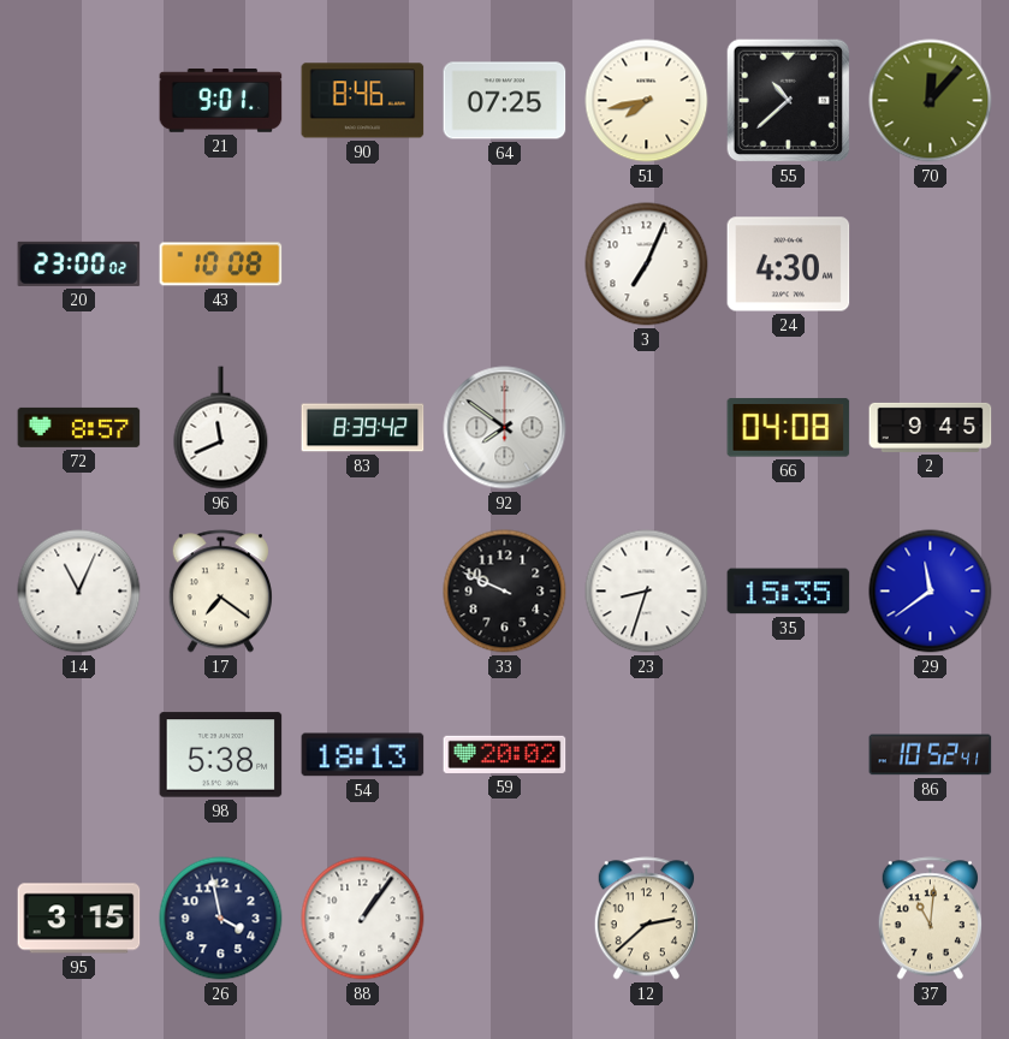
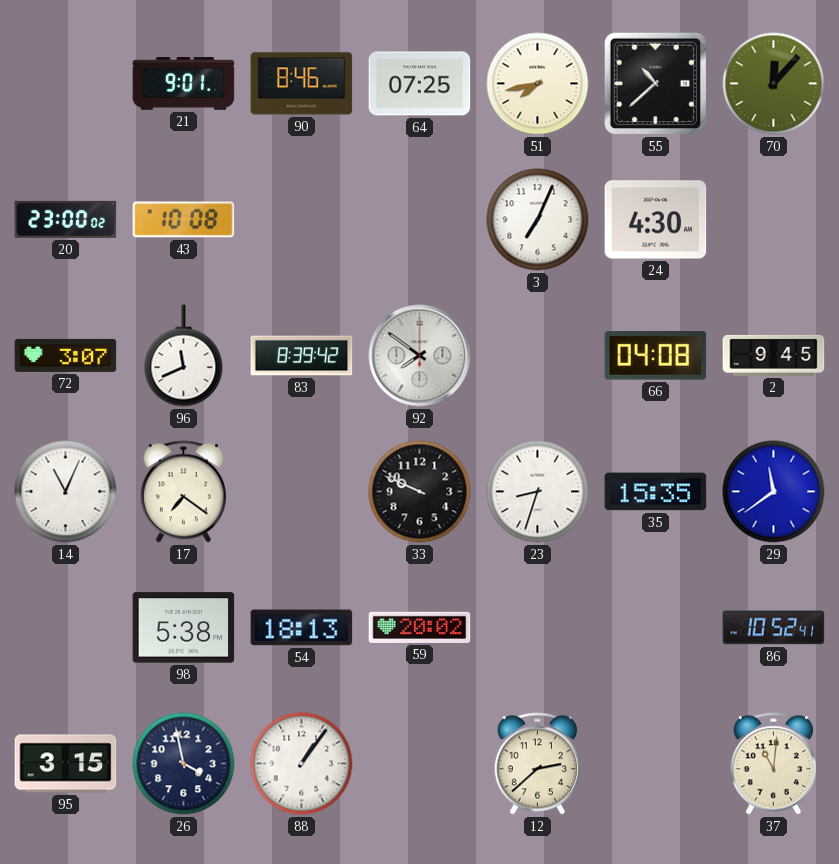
72: 8:57 -> 3:07 (66, 355)
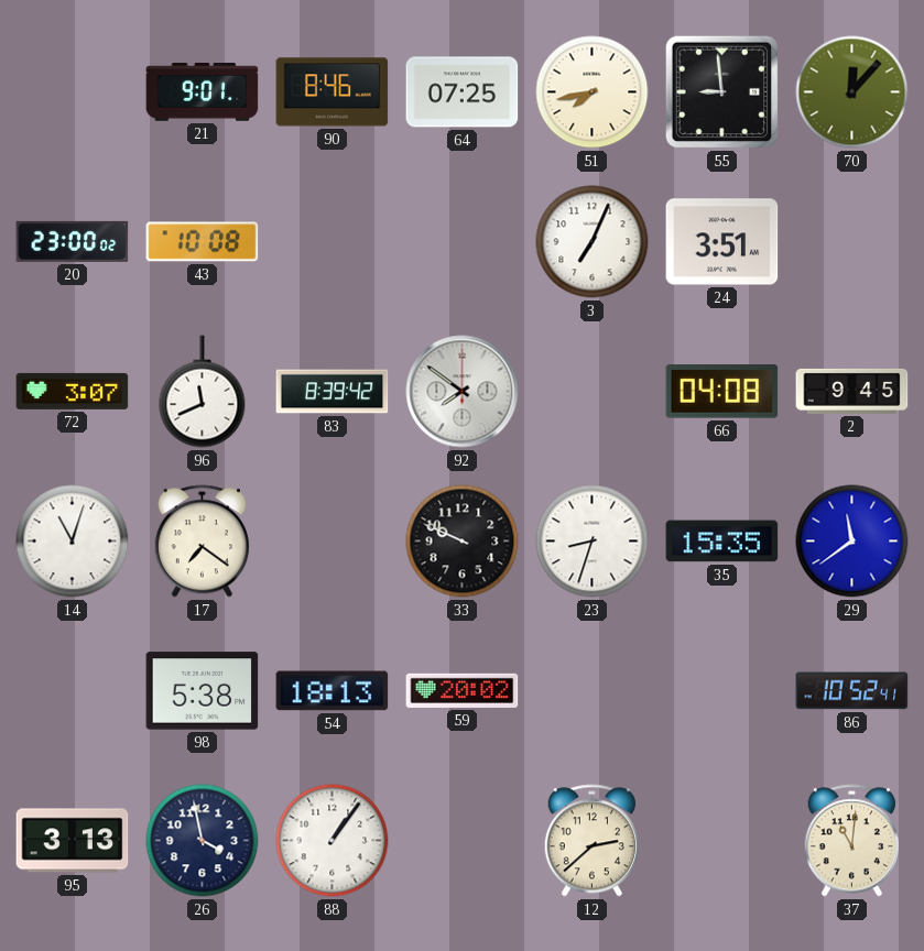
55: 10:38 -> 8:59 (722, 92)
24: 4:30 -> 3:51 (722, 242)
14: 11:04 -> 11:03 (73, 542)
95: 3:15 -> 3:13 (73, 841)
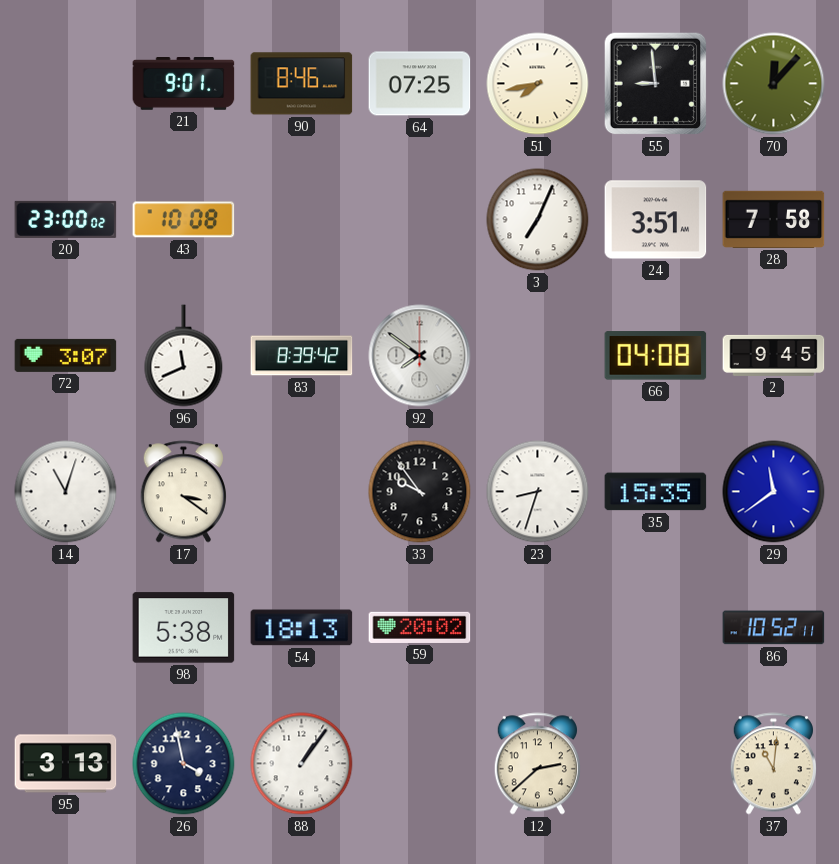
28: none -> 7:58 (774, 219)
17: 7:21 -> 3:21 (183, 492)
33: 9:49 -> 9:54 (420, 492)
86: 10:52:41 -> 10:52:11 (774, 628)
